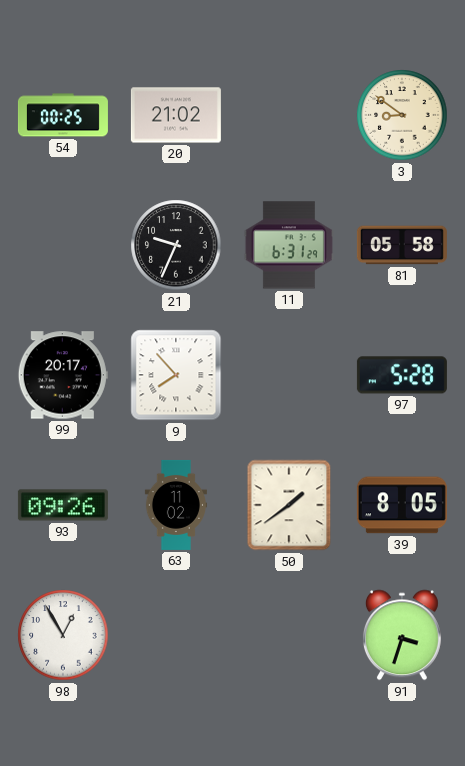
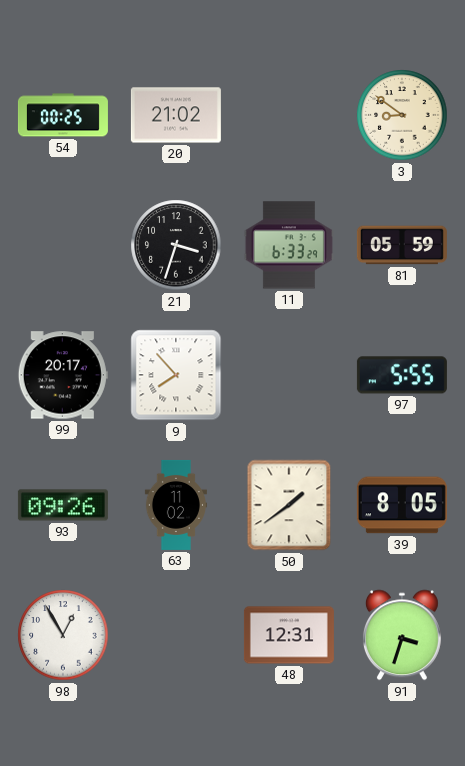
21: 9:34 -> 3:33 (176, 245)
11: 6:31 -> 6:33 (289, 245)
81: 05:58 -> 05:59 (402, 245)
97: 5:28 -> 5:55 (402, 375)
48: none -> 12:31 (289, 635)
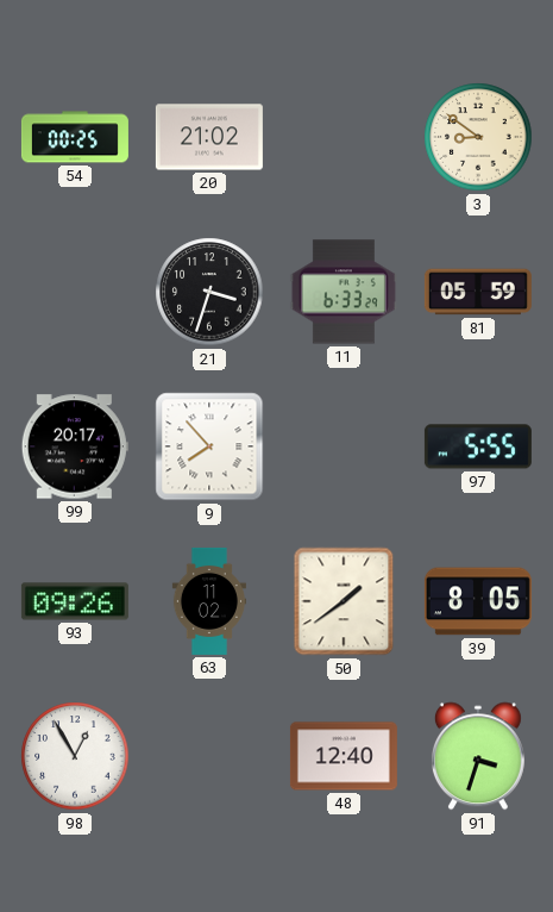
48: 12:31 -> 12:40 (344, 756)
